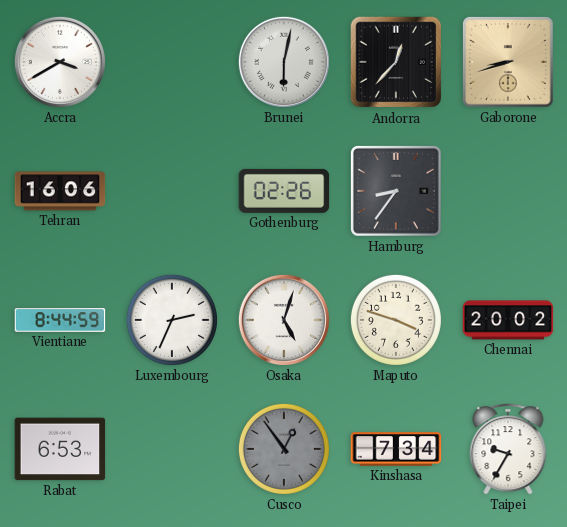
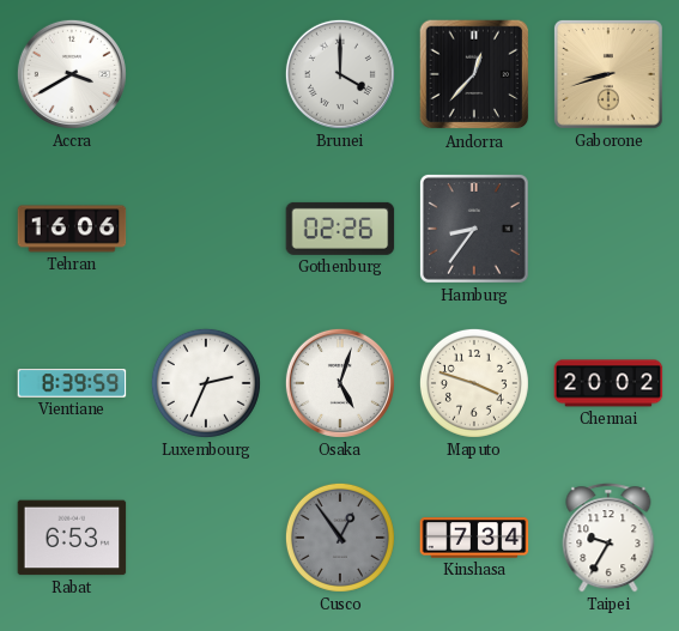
Brunei: 6:02 -> 4:00 (340, 74)
Vientiane: 8:44 -> 8:39 (72, 383)
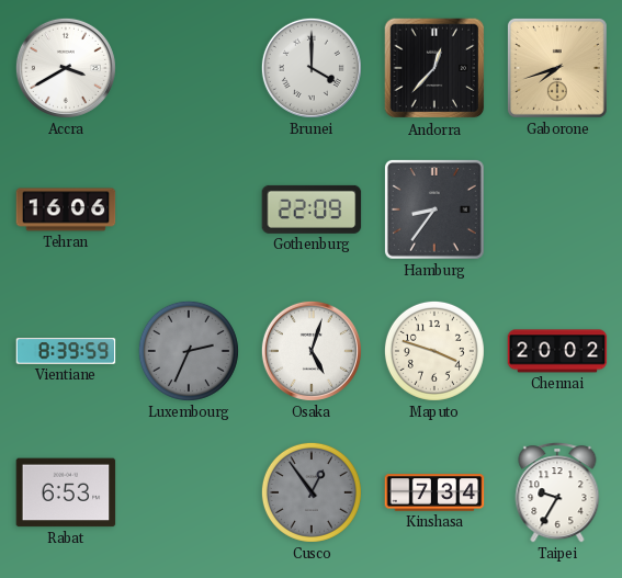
Gaborone: 8:42 -> 7:42 (557, 68)
Gothenburg: 02:26 -> 22:09 (312, 209)
Luxembourg dial: white -> grey (189, 351)
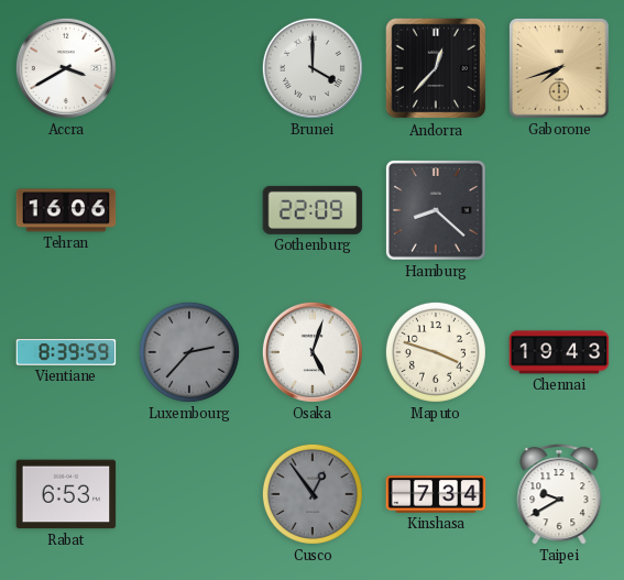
Hamburg: 8:36 -> 8:22 (436, 210)
Luxembourg: 2:34 -> 2:37 (189, 352)
Chennai: 20:02 -> 19:43 (559, 352)
Taipei: 9:35 -> 9:40 (559, 494)
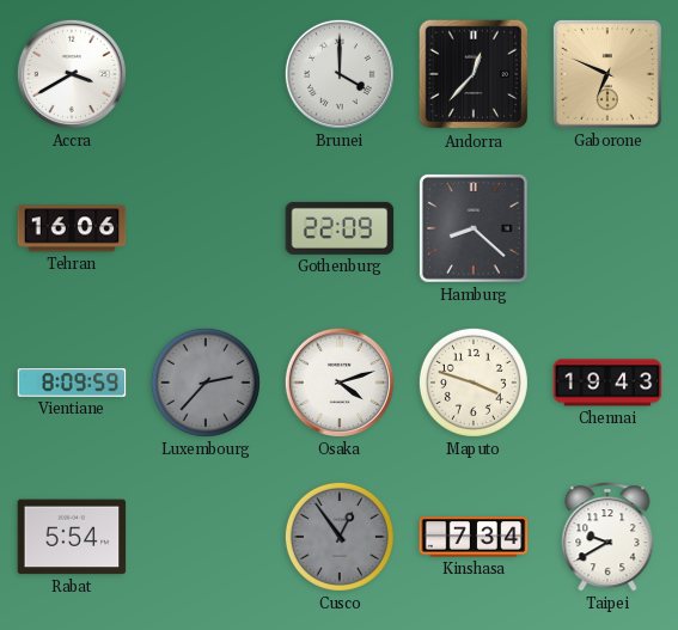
Gaborone: 7:42 -> 6:49 (607, 74)
Vientiane: 8:39 -> 8:09 (72, 383)
Osaka: 5:03 -> 4:12 (340, 383)
Rabat: 6:53 -> 5:54 (72, 537)
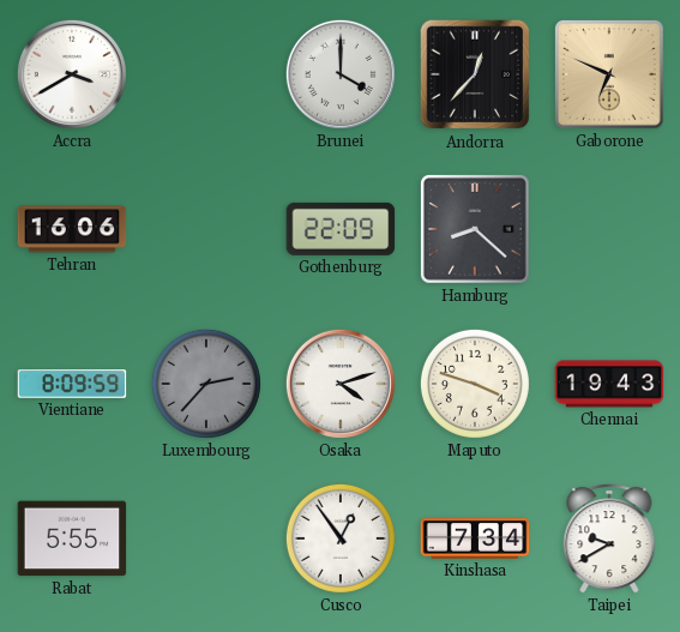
Rabat: 5:54 -> 5:55 (72, 538)
Cusco dial: grey -> white (341, 538)
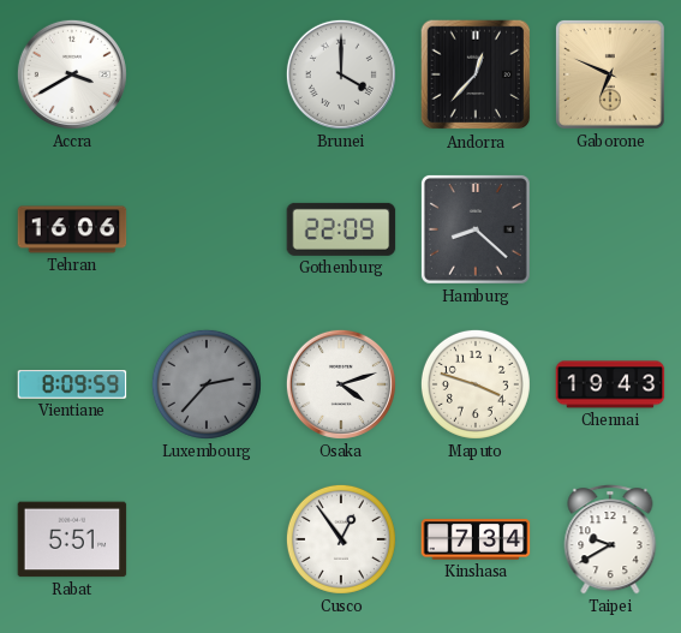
Rabat: 5:55 -> 5:51 (72, 539)
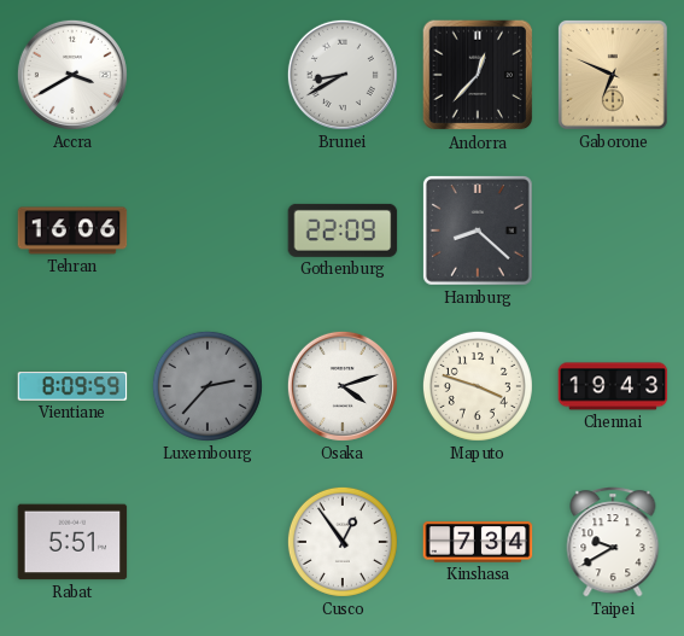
Brunei: 4:00 -> 8:40 (343, 75)
